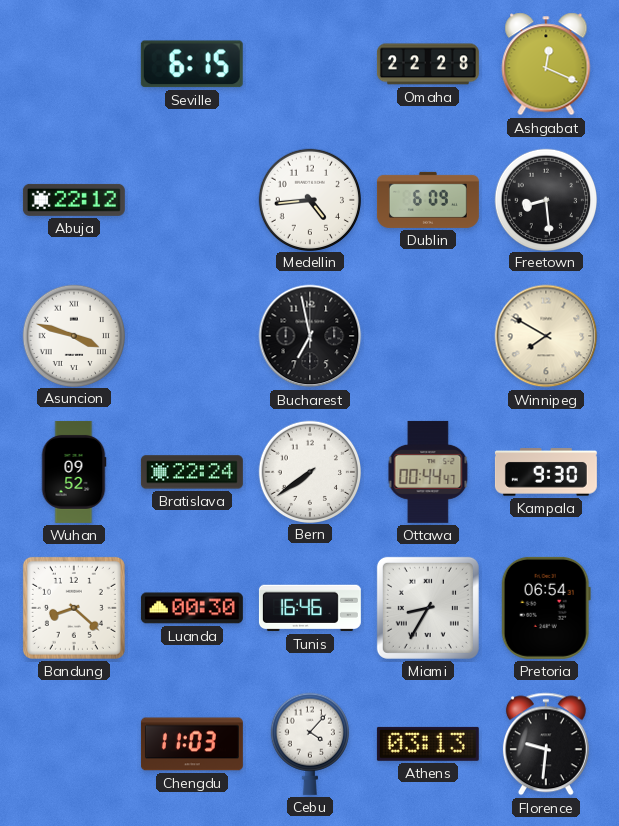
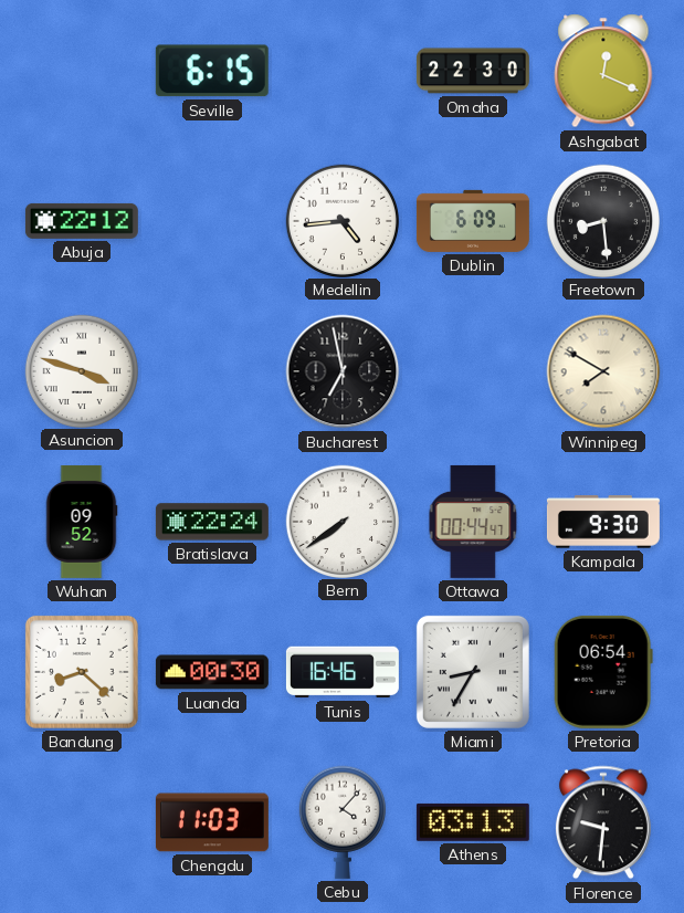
Omaha: 22:28 -> 22:30 (473, 71)
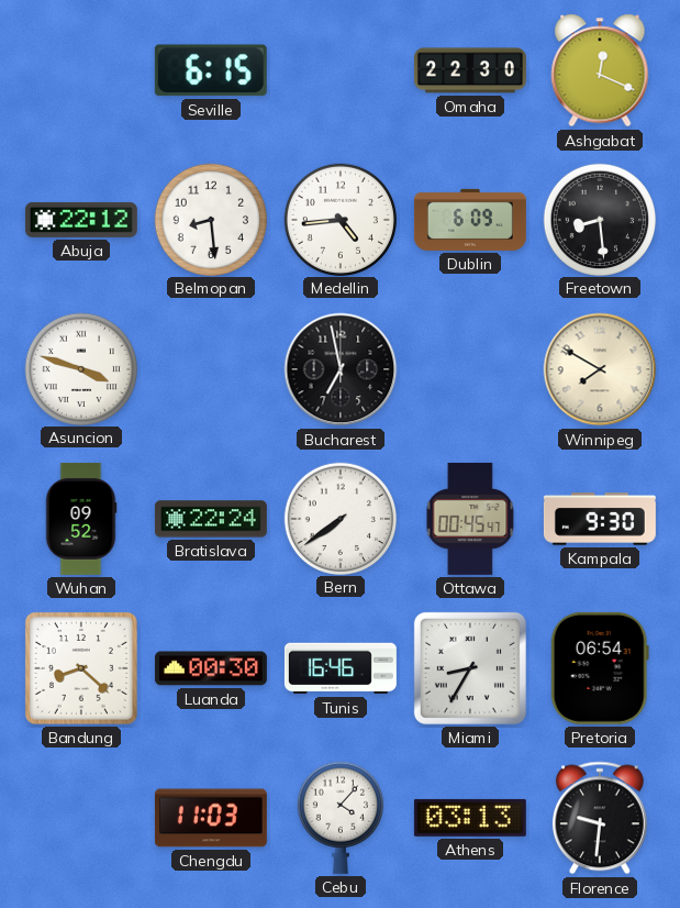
Belmopan: none -> 8:29 (210, 219)
Ottawa: 00:44 -> 00:45 (470, 519)
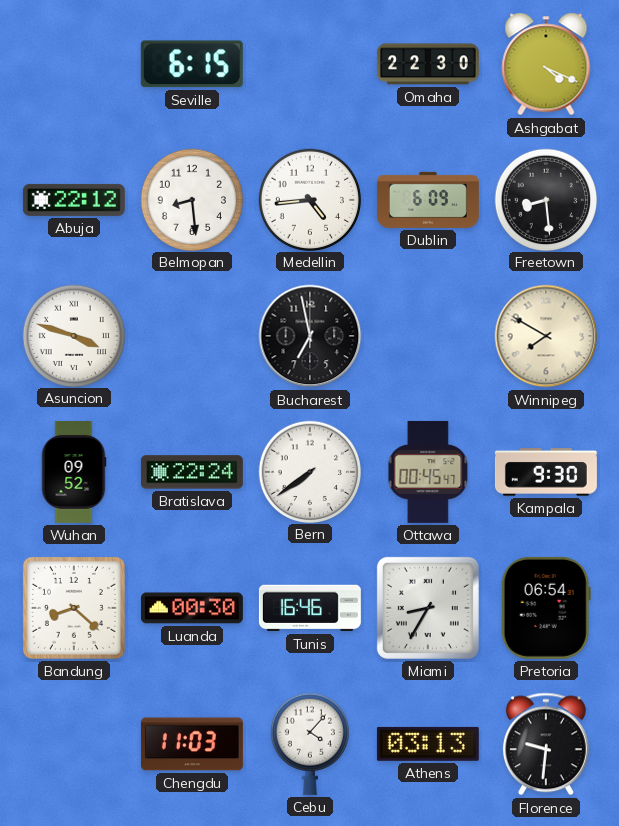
Ashgabat: 12:19 -> 4:19 (546, 64)
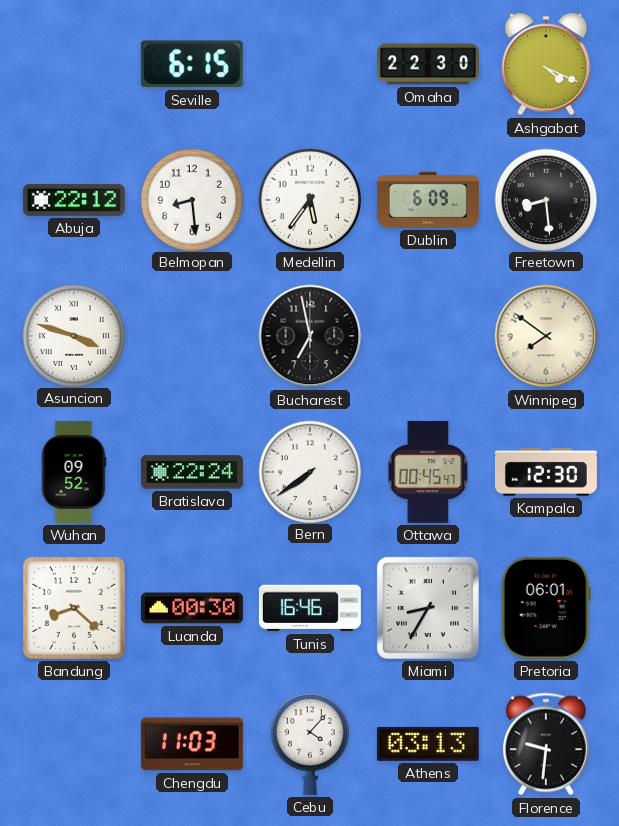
Medellin: 4:44 -> 5:36 (309, 199)
Winnipeg: 7:50 -> 7:51 (546, 336)
Kampala: 9:30 -> 12:30 (546, 472)
Pretoria: 06:54 -> 06:01 (546, 608)
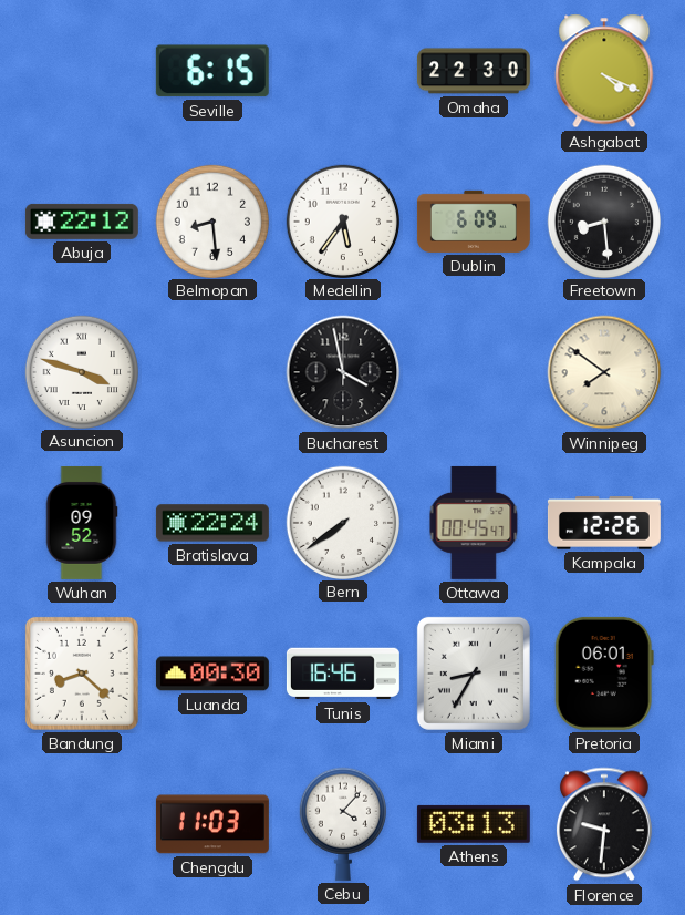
Bucharest: 6:58 -> 3:58 (343, 372)
Kampala: 12:30 -> 12:26 (604, 523)
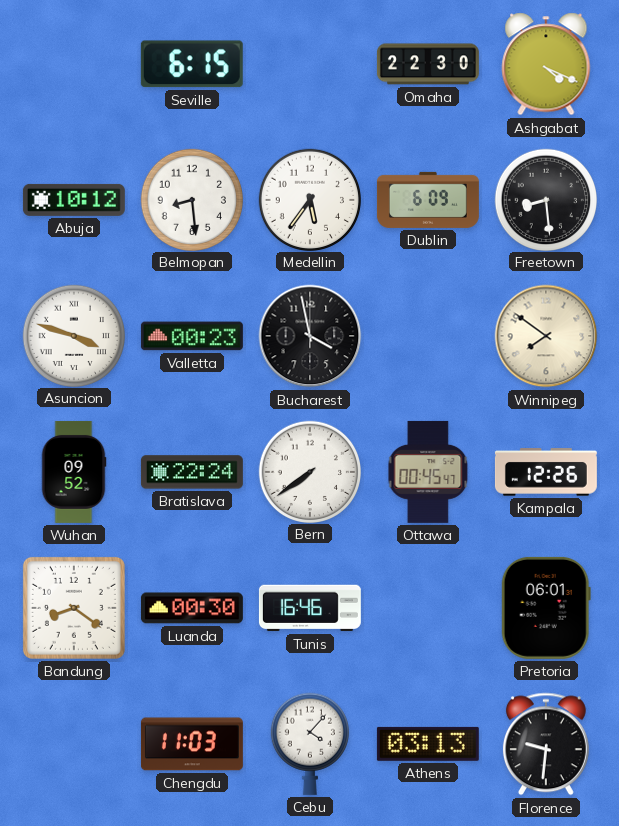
Abuja: 22:12 -> 10:12 (74, 200)
Valletta: none -> 00:23 (192, 336)
Bandung: 8:22 -> 8:21 (74, 608)
Miami: 8:35 -> none (474, 674)
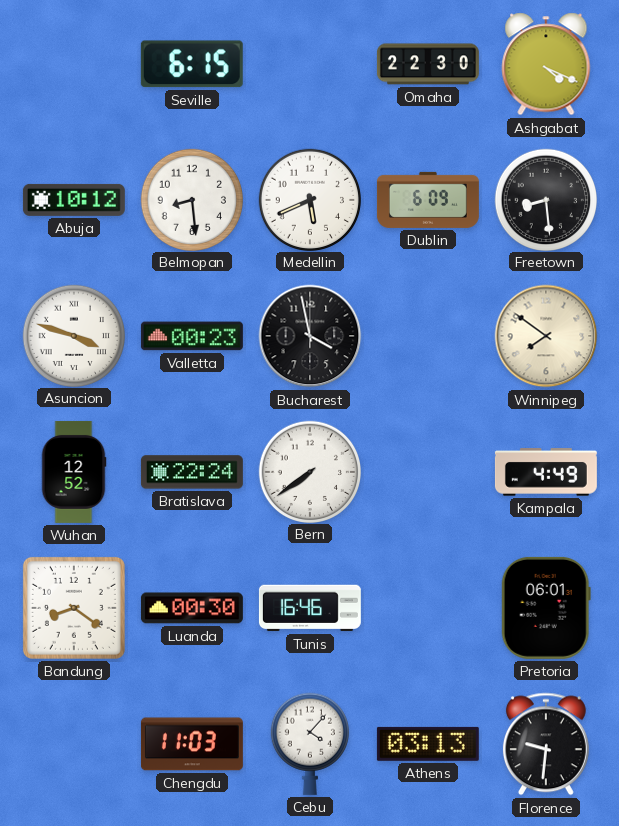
Medellin: 5:36 -> 5:41 (309, 199)
Wuhan: 09:52 -> 12:52 (74, 472)
Ottawa: 00:45 -> none (428, 472)
Kampala: 12:26 -> 4:49 (546, 472)
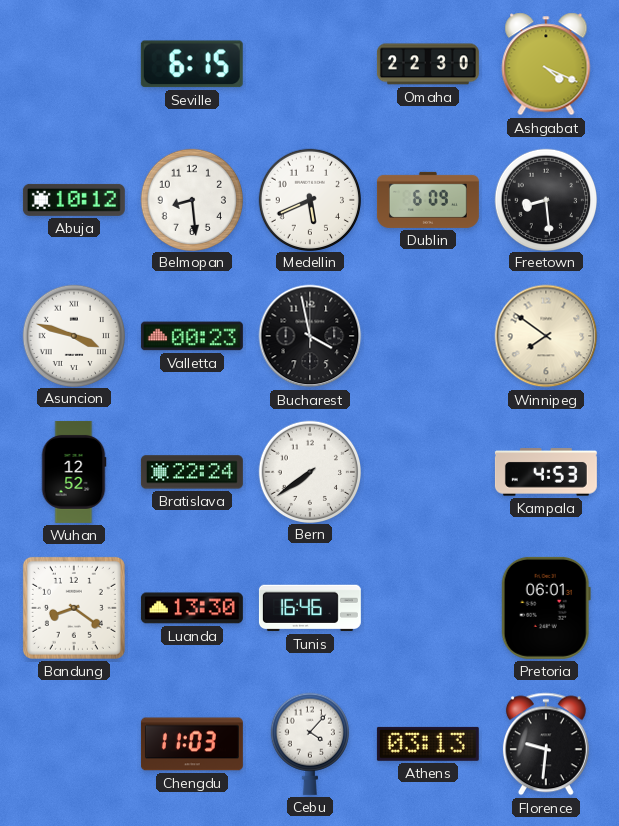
Kampala: 4:49 -> 4:53 (546, 472)
Luanda: 00:30 -> 13:30 (192, 608)
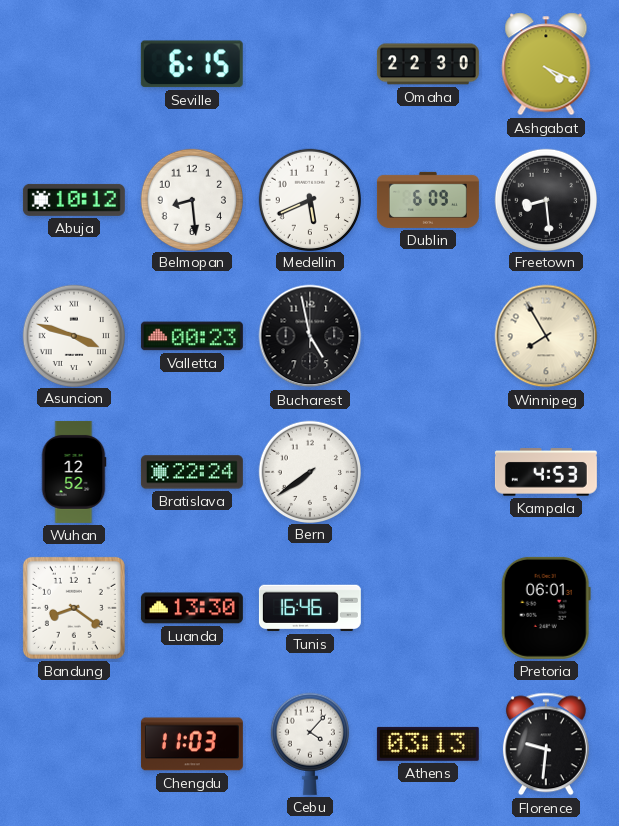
Bucharest: 3:58 -> 4:58 (310, 336)
Winnipeg: 7:51 -> 7:55 (546, 336)
